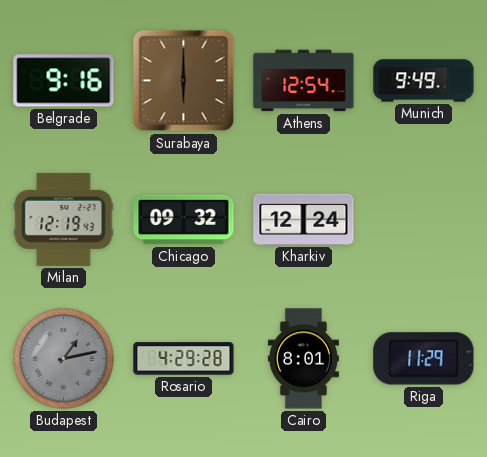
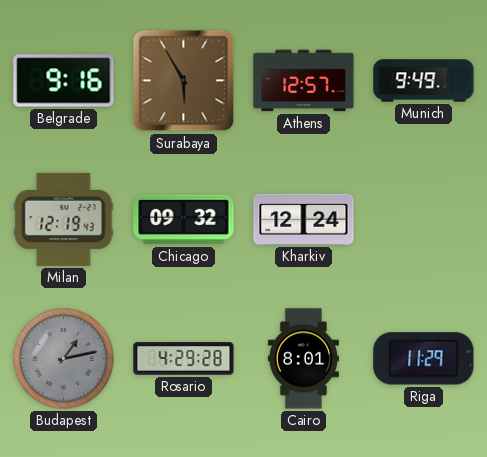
Surabaya: 6:00 -> 5:55 (184, 81)
Athens: 12:54 -> 12:57 (304, 81)
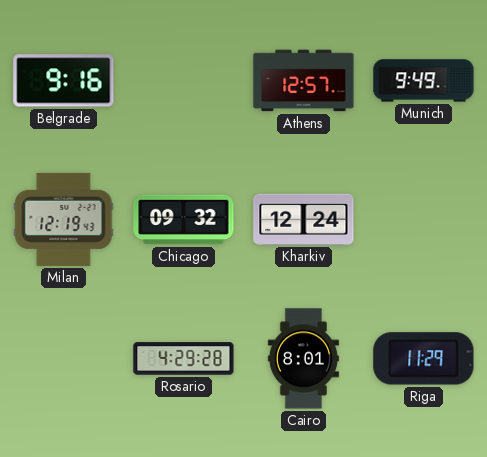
Surabaya: 5:55 -> none (184, 81)
Budapest: 1:13 -> none (64, 359)
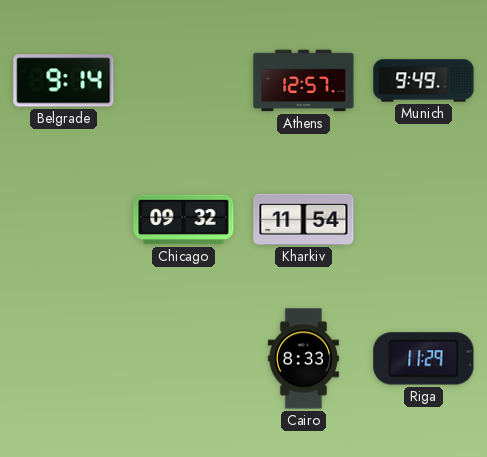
Belgrade: 9:16 -> 9:14 (64, 81)
Milan: 12:19 -> none (64, 219)
Kharkiv: 12:24 -> 11:54 (304, 219)
Rosario: 4:29 -> none (184, 359)
Cairo: 8:01 -> 8:33 (303, 359)
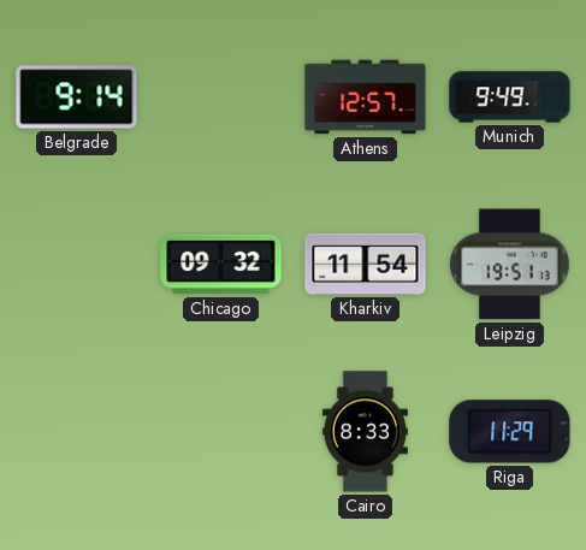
Leipzig: none -> 19:51 (510, 265)
